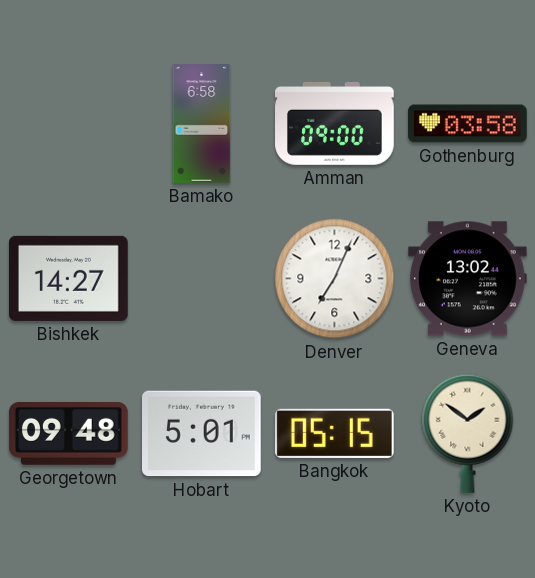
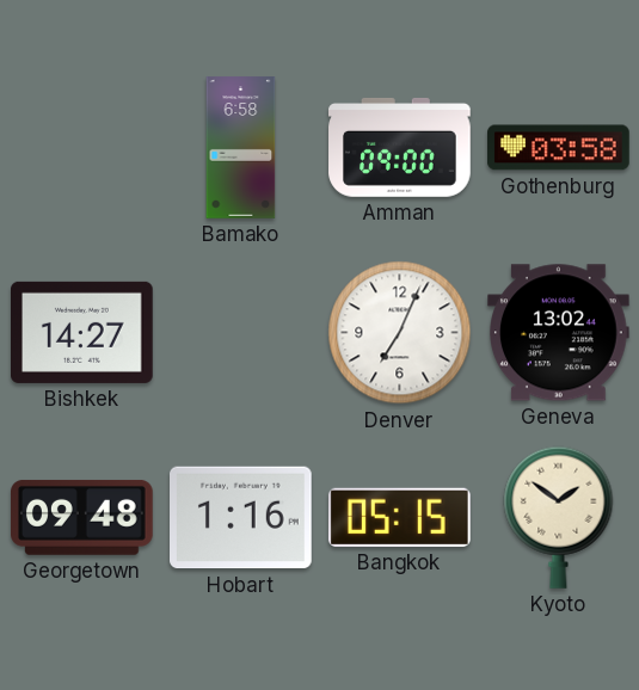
Hobart: 5:01 -> 1:16 (241, 518)
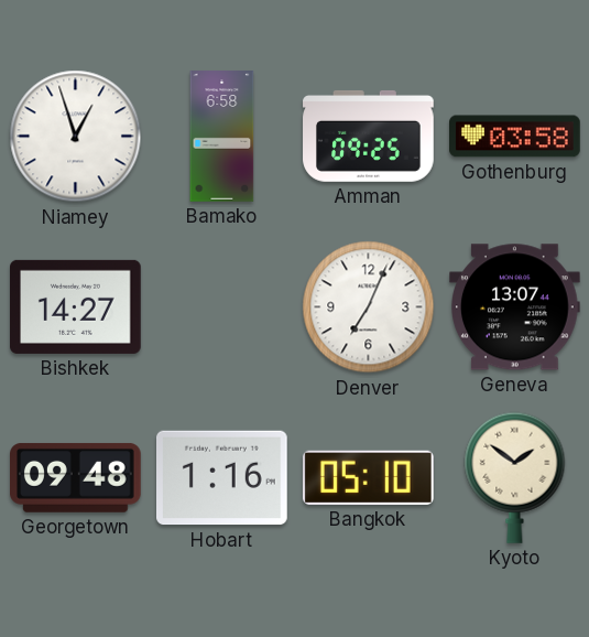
Niamey: none -> 12:57 (76, 137)
Amman: 09:00 -> 09:25 (369, 137)
Geneva: 13:02 -> 13:07 (515, 307)
Bangkok: 05:15 -> 05:10 (368, 477)
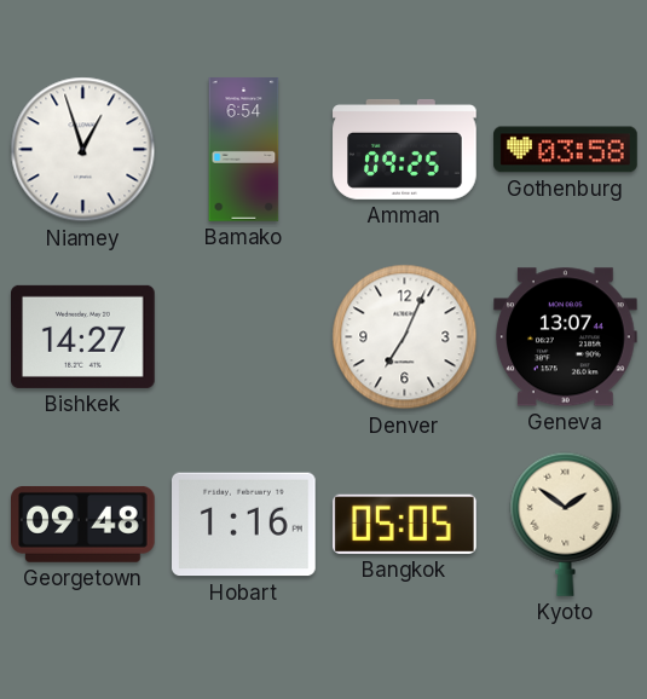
Bamako: 6:58 -> 6:54 (244, 150)
Bangkok: 05:10 -> 05:05 (404, 524)
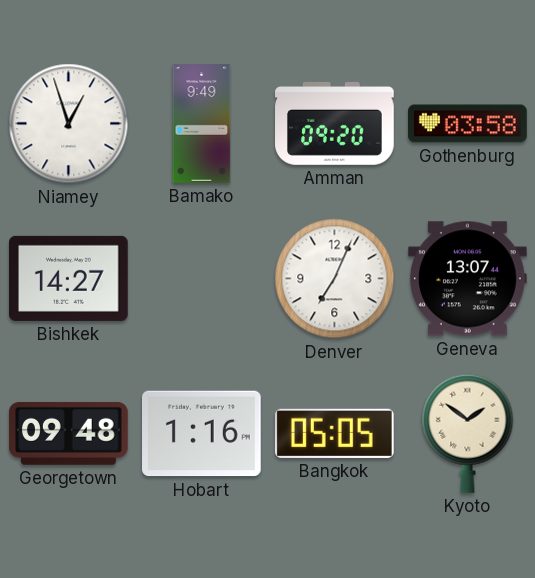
Bamako: 6:54 -> 9:49 (202, 124)
Amman: 09:25 -> 09:20 (335, 124)
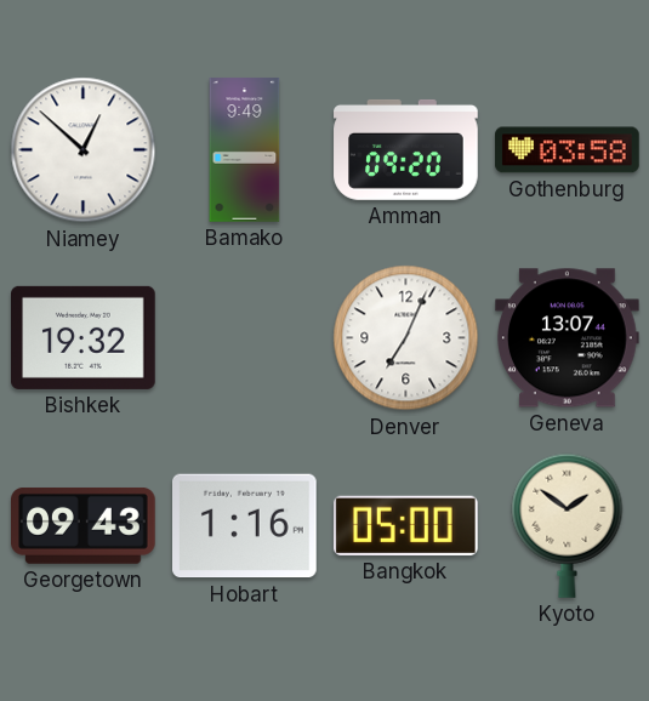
Niamey: 12:57 -> 12:52 (84, 150)
Bishkek: 14:27 -> 19:32 (84, 337)
Georgetown: 09:48 -> 09:43 (84, 525)
Bangkok: 05:05 -> 05:00 (405, 525)
